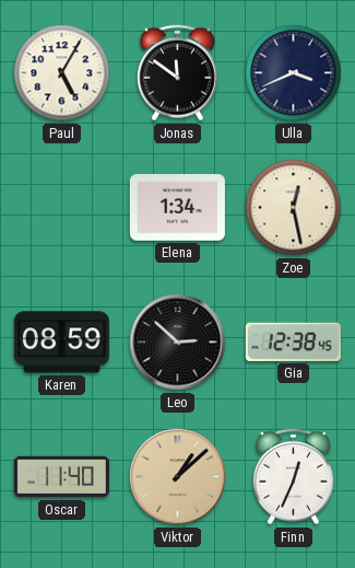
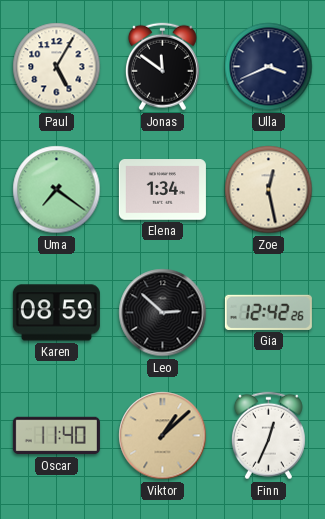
Uma: none -> 7:21 (57, 190)
Gia: 12:38 -> 12:42 (268, 312)
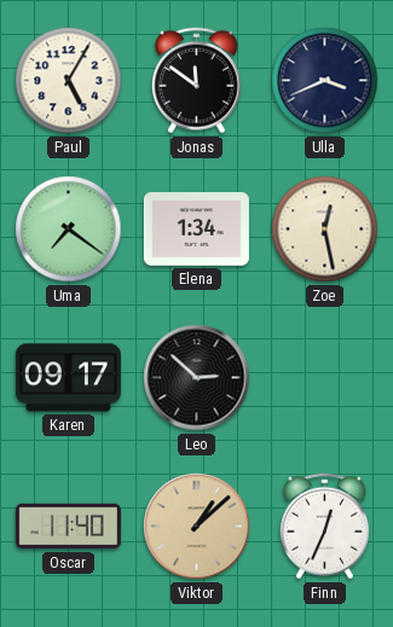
Karen: 08:59 -> 09:17 (68, 378)
Gia: 12:42 -> none (268, 312)
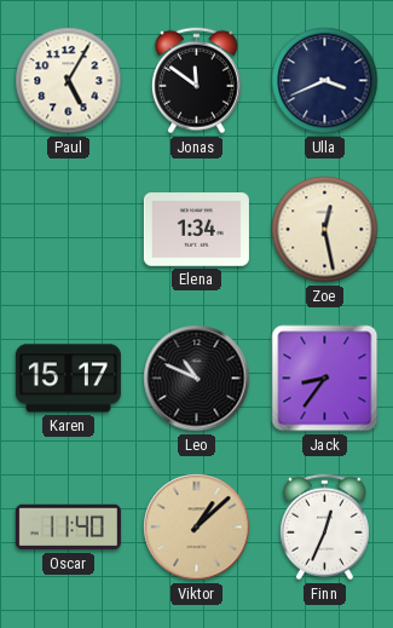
Uma: 7:21 -> none (69, 230)
Karen: 09:17 -> 15:17 (68, 379)
Leo: 2:52 -> 10:49 (197, 379)
Jack: none -> 8:36 (325, 379)
